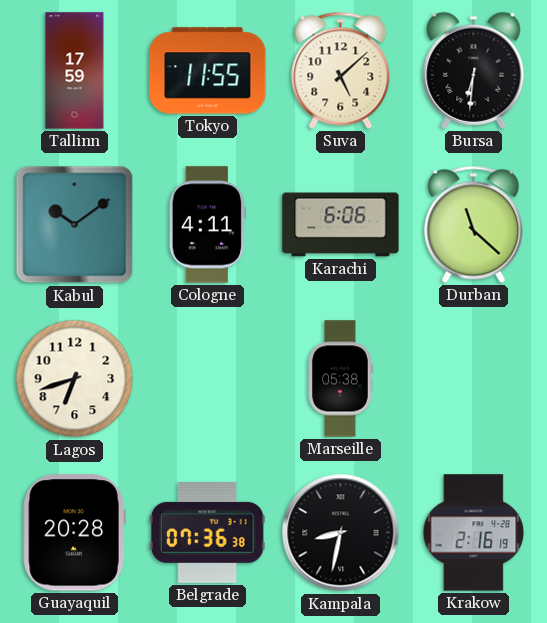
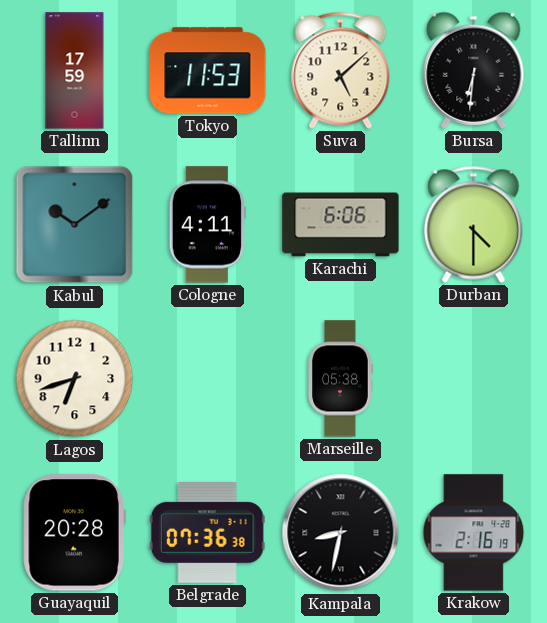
Tokyo: 11:55 -> 11:53 (208, 71)
Durban: 11:22 -> 4:30 (474, 224)
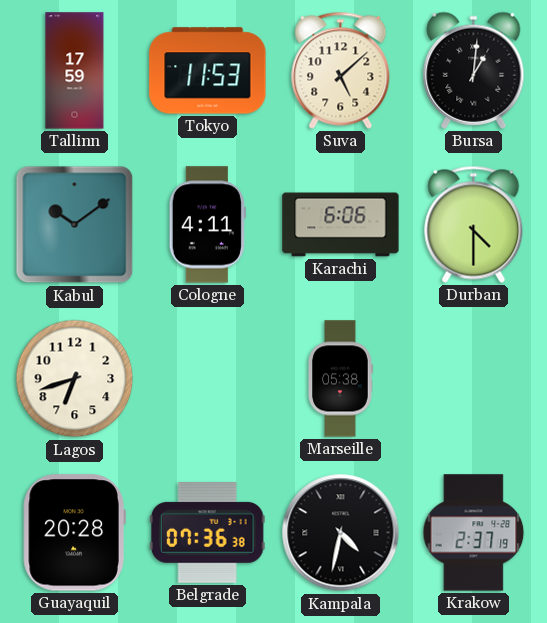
Bursa: 6:31 -> 1:01 (474, 70)
Kampala: 8:32 -> 4:32 (341, 533)
Krakow: 2:16 -> 2:37 (474, 533)
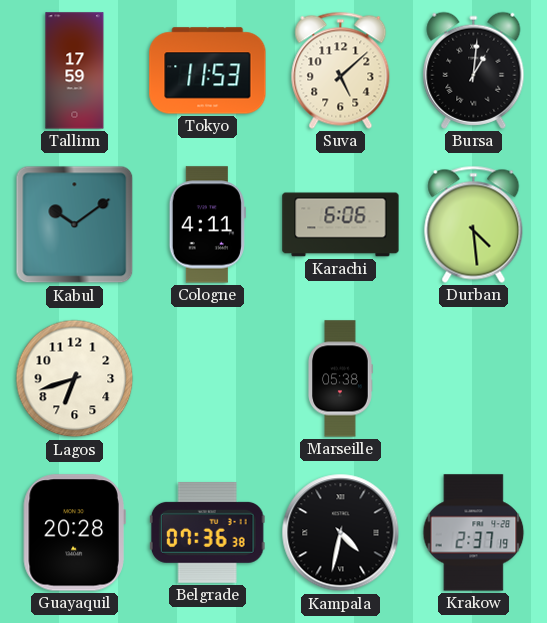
Durban: 4:30 -> 4:29 (474, 224)
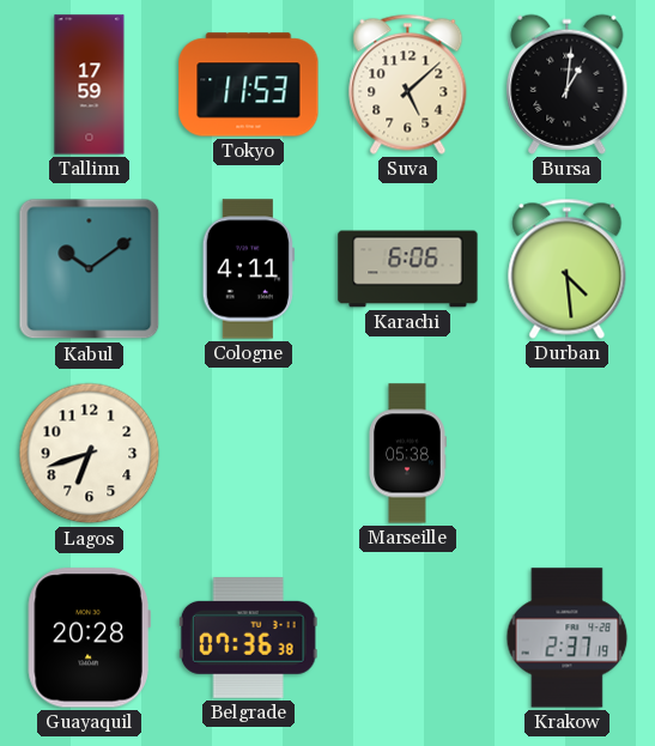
Kampala: 4:32 -> none (341, 533)
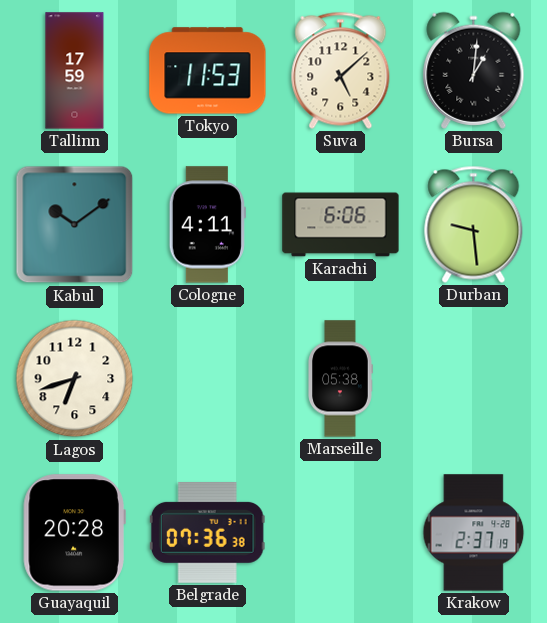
Durban: 4:29 -> 9:29 (474, 224)
